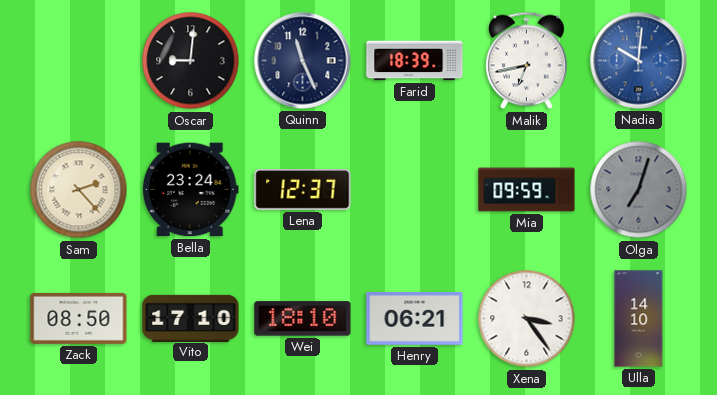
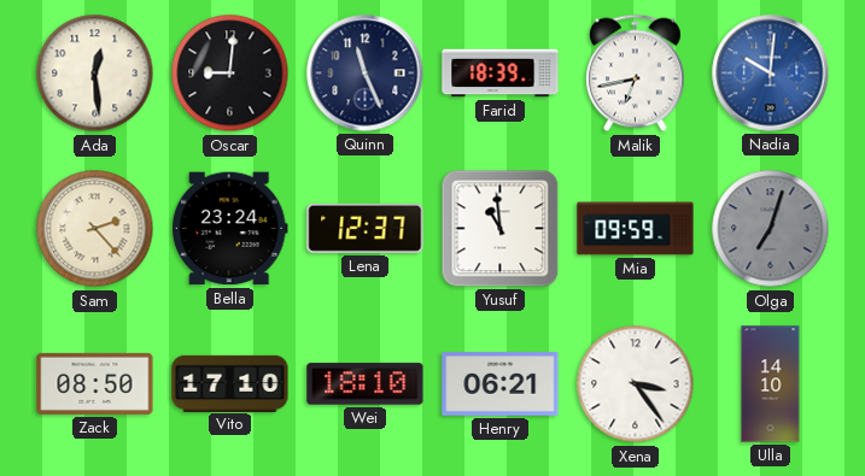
Ada: none -> 12:29 (95, 74)
Yusuf: none -> 10:59 (501, 229)
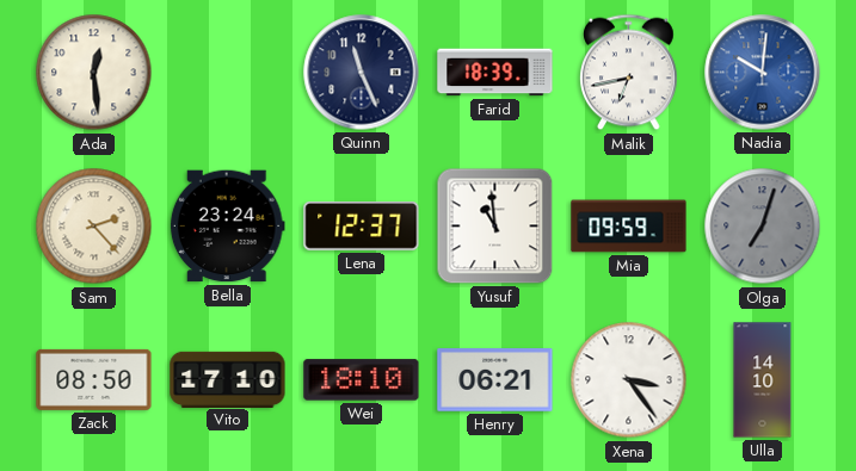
Oscar: 9:01 -> none (230, 74)
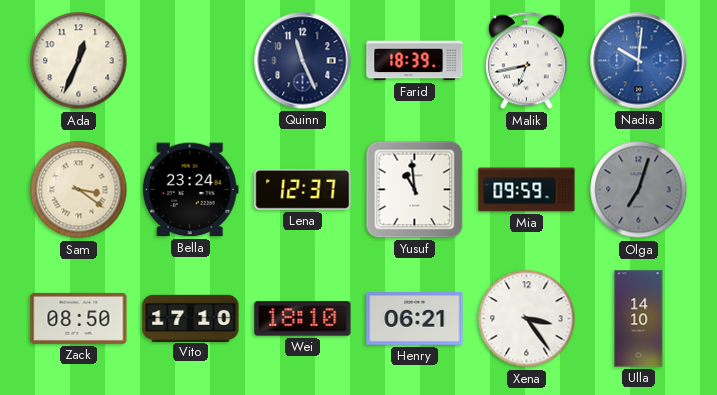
Ada: 12:29 -> 12:34 (79, 61)
Sam: 2:23 -> 3:21 (79, 190)
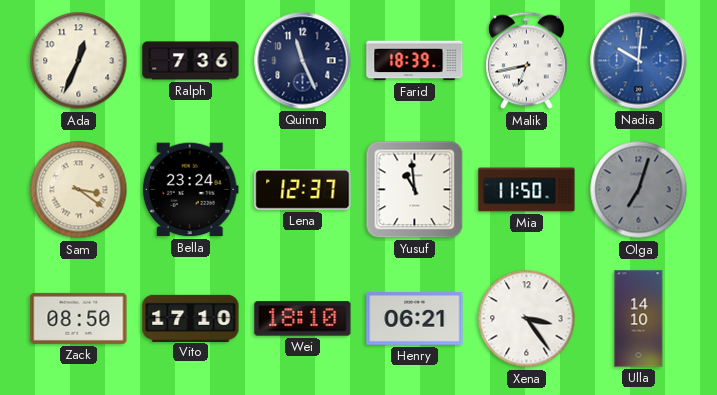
Ralph: none -> 7:36 (191, 61)
Mia: 09:59 -> 11:50 (527, 190)
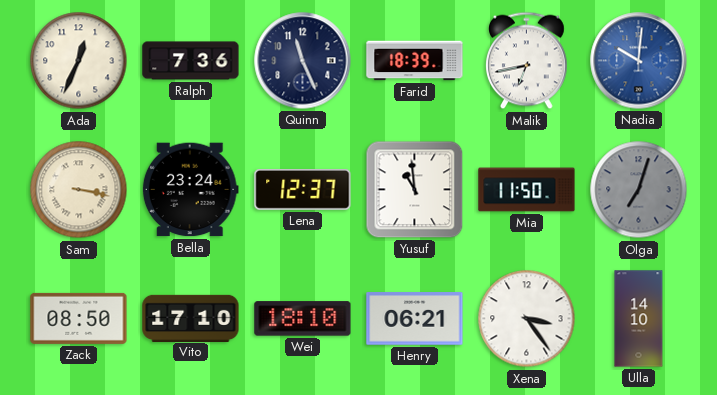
Sam: 3:21 -> 3:17 (79, 190)
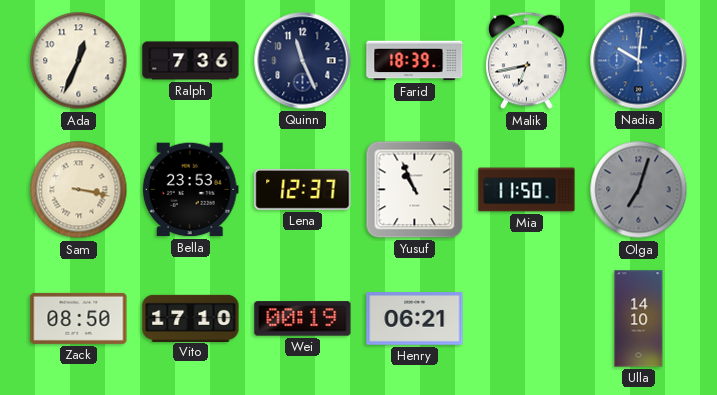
Bella: 23:24 -> 23:53 (190, 190)
Yusuf: 10:59 -> 10:56 (415, 190)
Wei: 18:10 -> 00:19 (303, 319)
Xena: 3:24 -> none (527, 319)
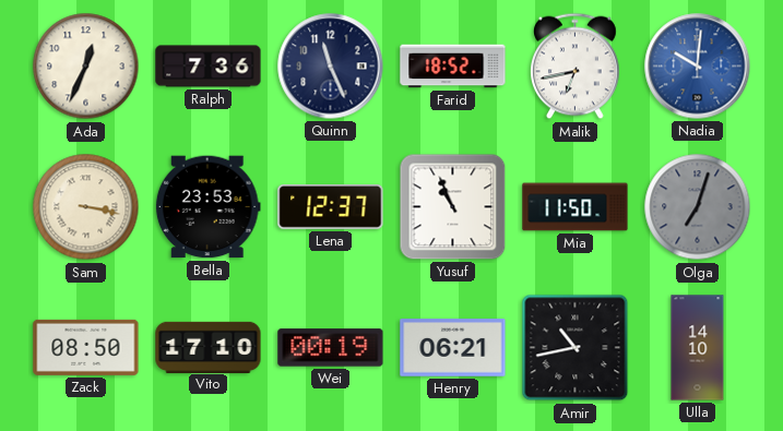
Farid: 18:39 -> 18:52 (453, 67)
Amir: none -> 10:43 (576, 348)
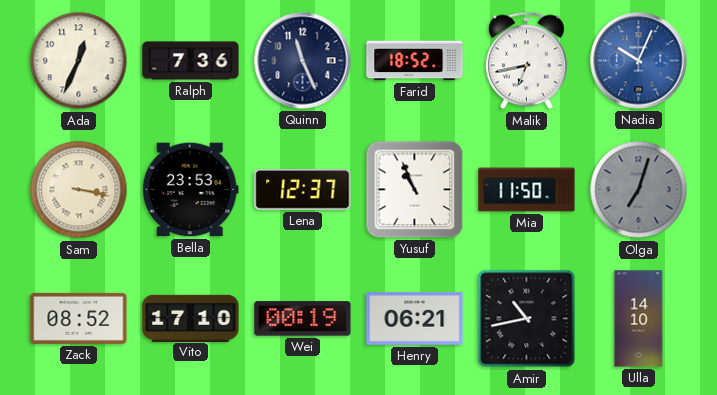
Nadia: 10:01 -> 10:04 (639, 61)
Zack: 08:50 -> 08:52 (79, 318)
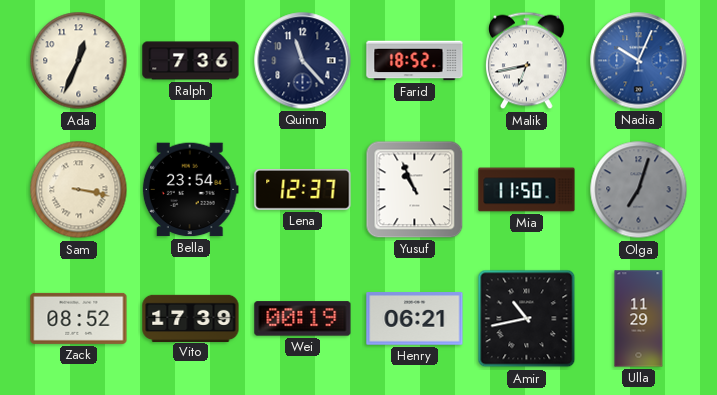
Quinn: 11:26 -> 11:23 (303, 61)
Bella: 23:53 -> 23:54 (190, 190)
Vito: 17:10 -> 17:39 (191, 318)
Ulla: 14:10 -> 11:29 (639, 319)
